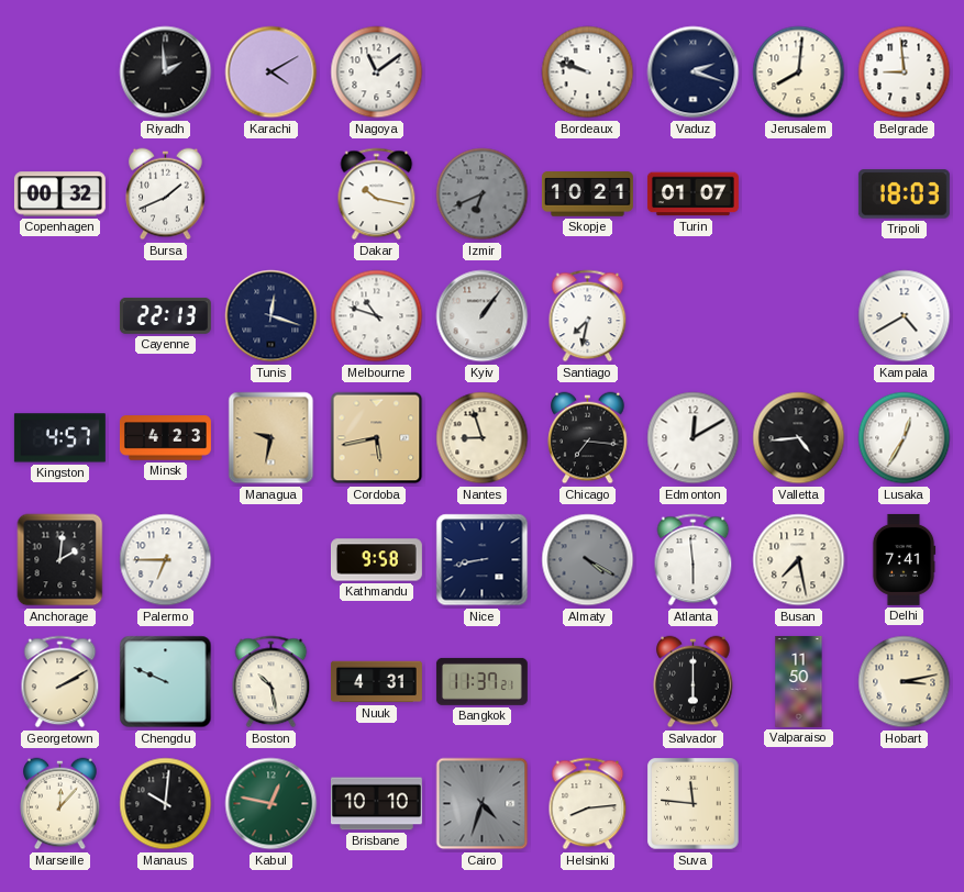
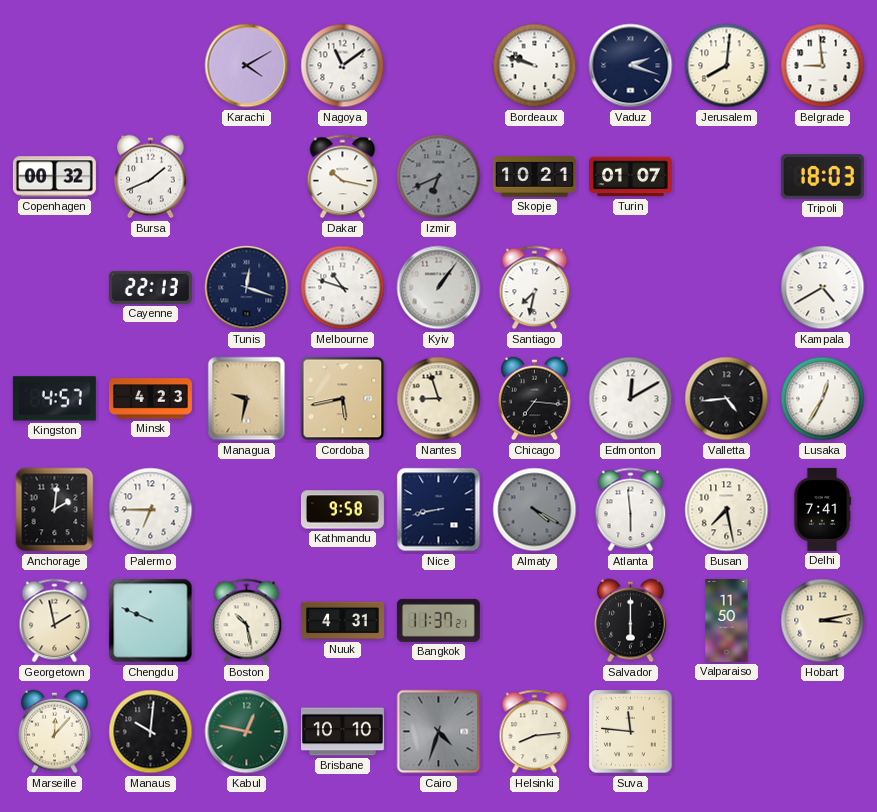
Riyadh: 1:59 -> none (166, 73)
Georgetown: 2:10 -> 1:58 (55, 621)
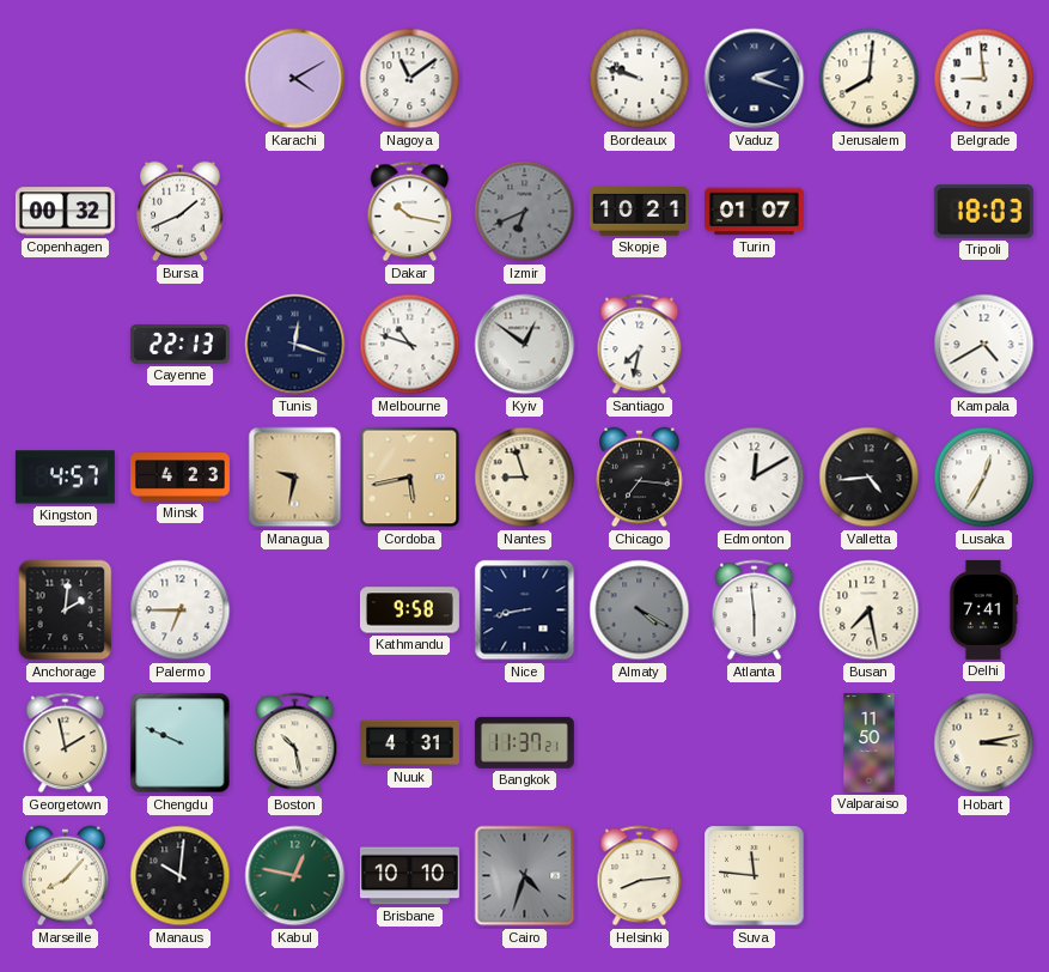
Kyiv: 1:06 -> 12:51 (525, 345)
Salvador: 6:00 -> none (631, 621)
Marseille: 12:07 -> 8:07 (66, 876)
